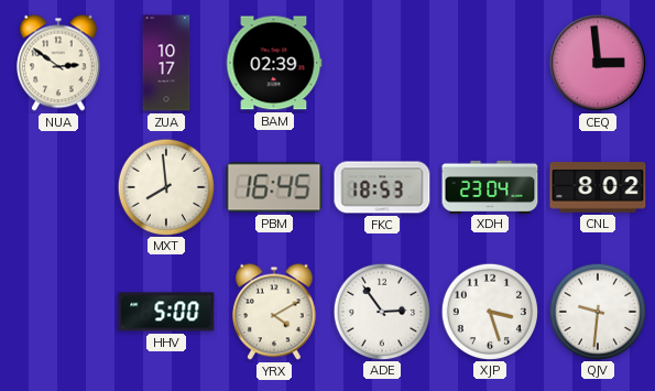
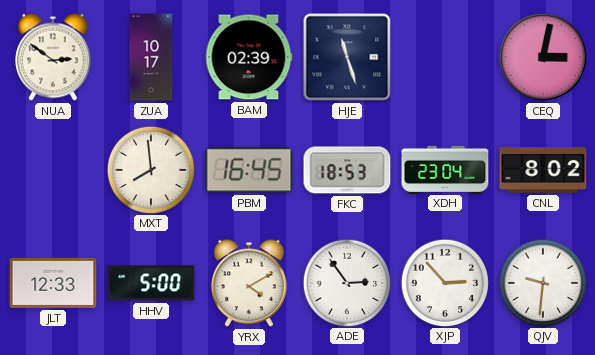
HJE: none -> 11:27 (347, 57)
CEQ: 2:59 -> 3:02 (543, 57)
JLT: none -> 12:33 (53, 283)
XJP: 3:27 -> 2:53 (444, 282)
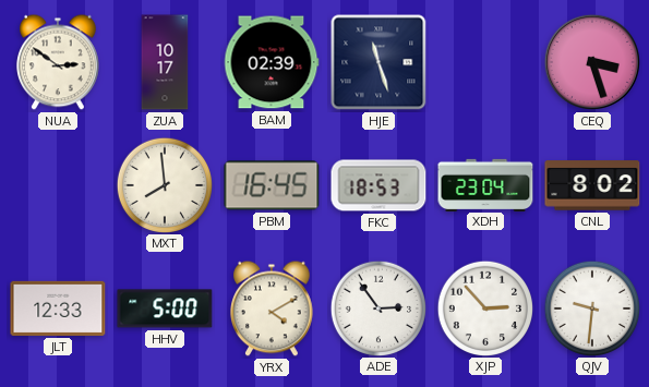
CEQ: 3:02 -> 3:27 (592, 62)
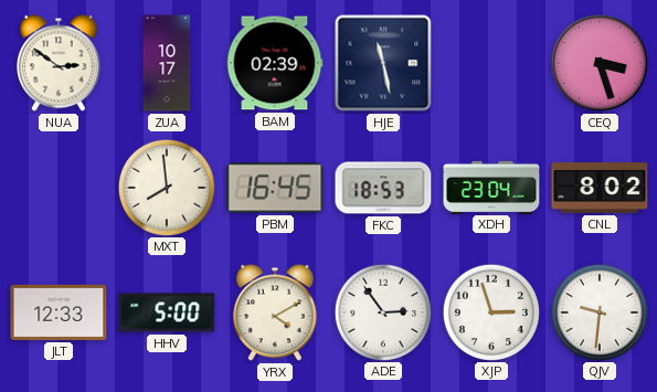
HJE: 11:27 -> 11:28 (383, 63)
XJP: 2:53 -> 2:57 (490, 311)
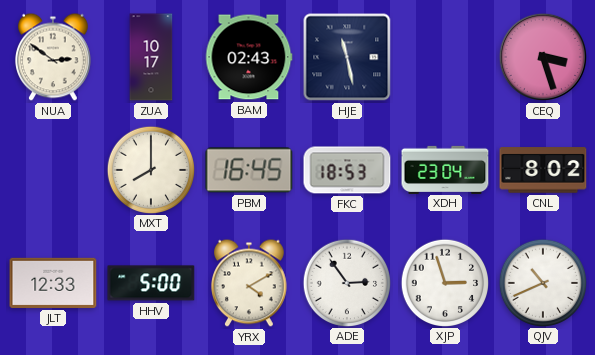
BAM: 02:39 -> 02:43 (249, 57)
MXT: 7:59 -> 8:00 (150, 169)
QJV: 9:31 -> 10:41 (542, 282)
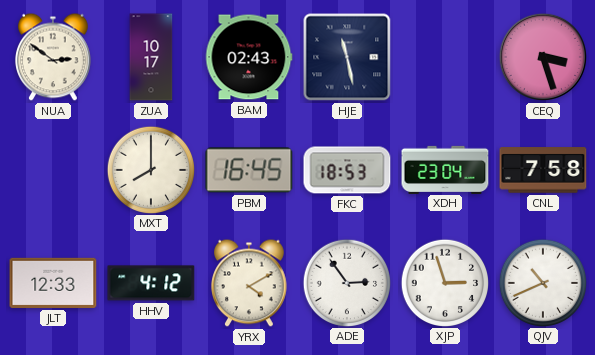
CNL: 8:02 -> 7:58 (543, 170)
HHV: 5:00 -> 4:12 (151, 283)
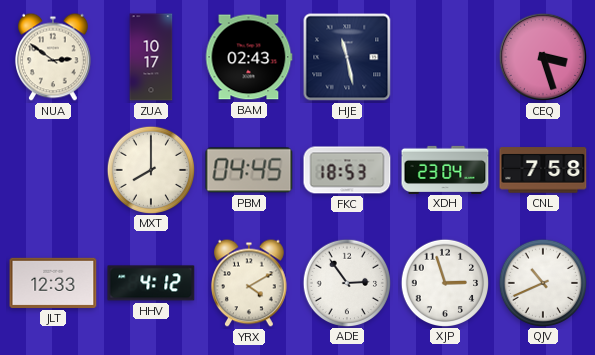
PBM: 16:45 -> 04:45 (249, 170)
